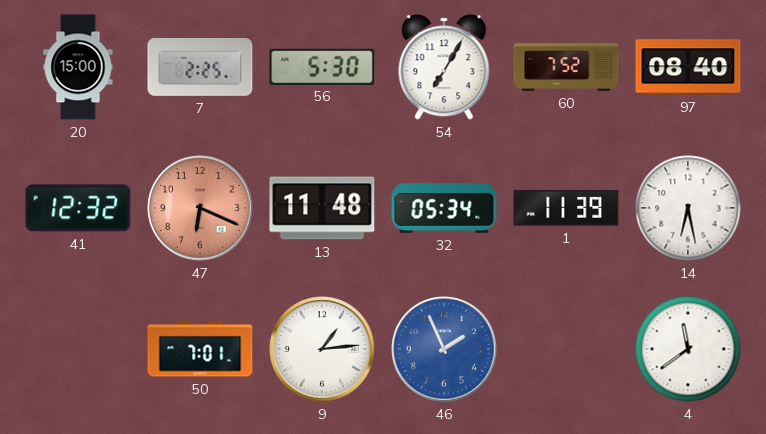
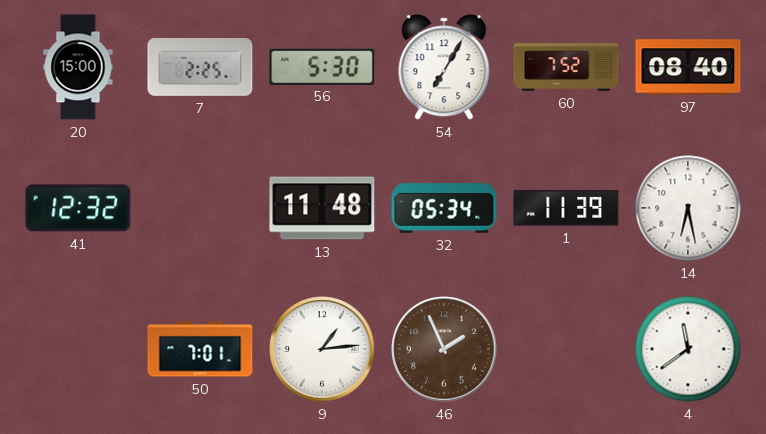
47: 6:19 -> none (200, 208)
46 dial: blue -> brown (444, 349)
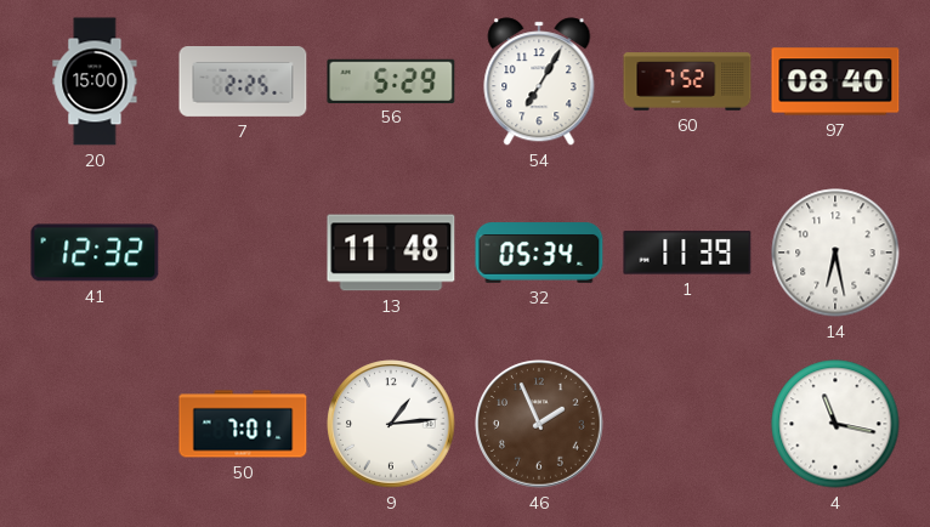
56: 5:30 -> 5:29 (391, 80)
4: 11:39 -> 11:17 (835, 424)
